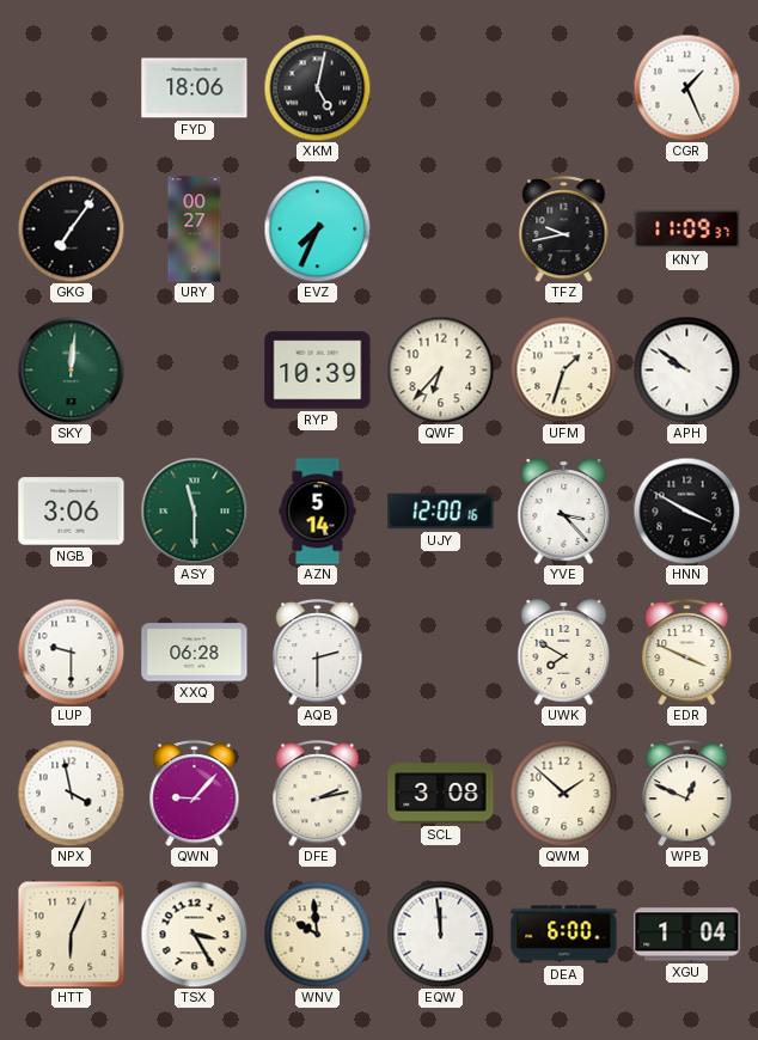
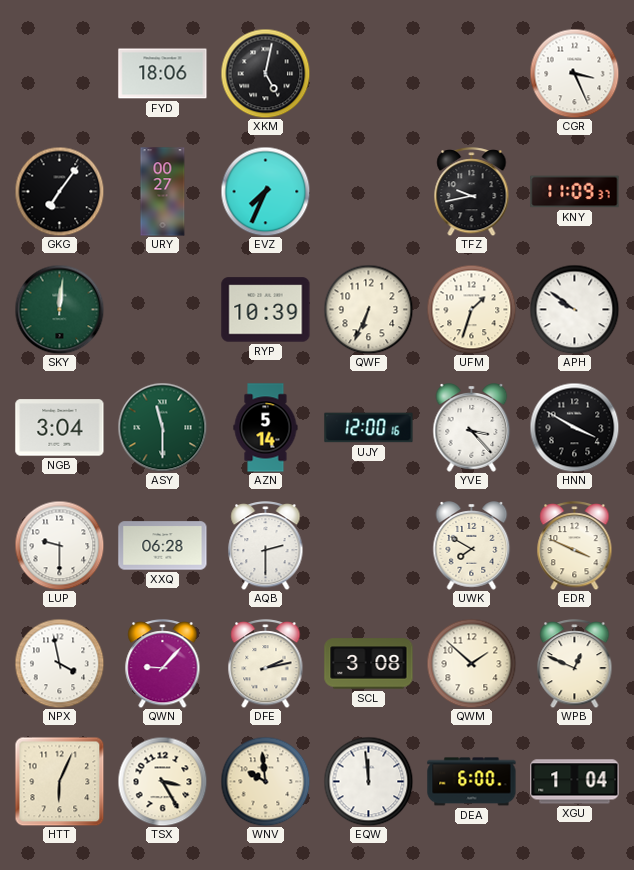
CGR: 1:26 -> 3:26 (574, 73)
QWF: 6:37 -> 6:34 (368, 309)
NGB: 3:06 -> 3:04 (60, 428)
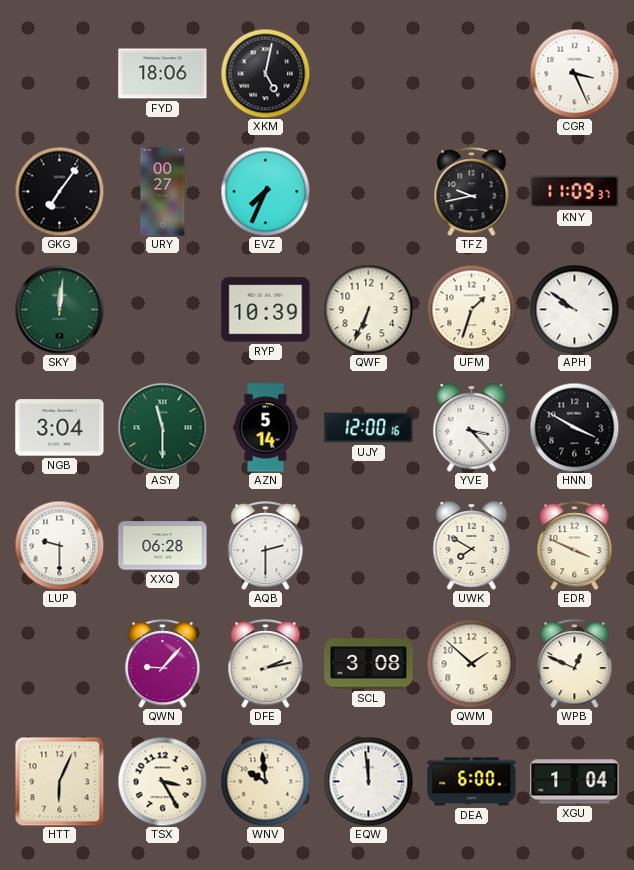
NPX: 3:58 -> none (59, 663)
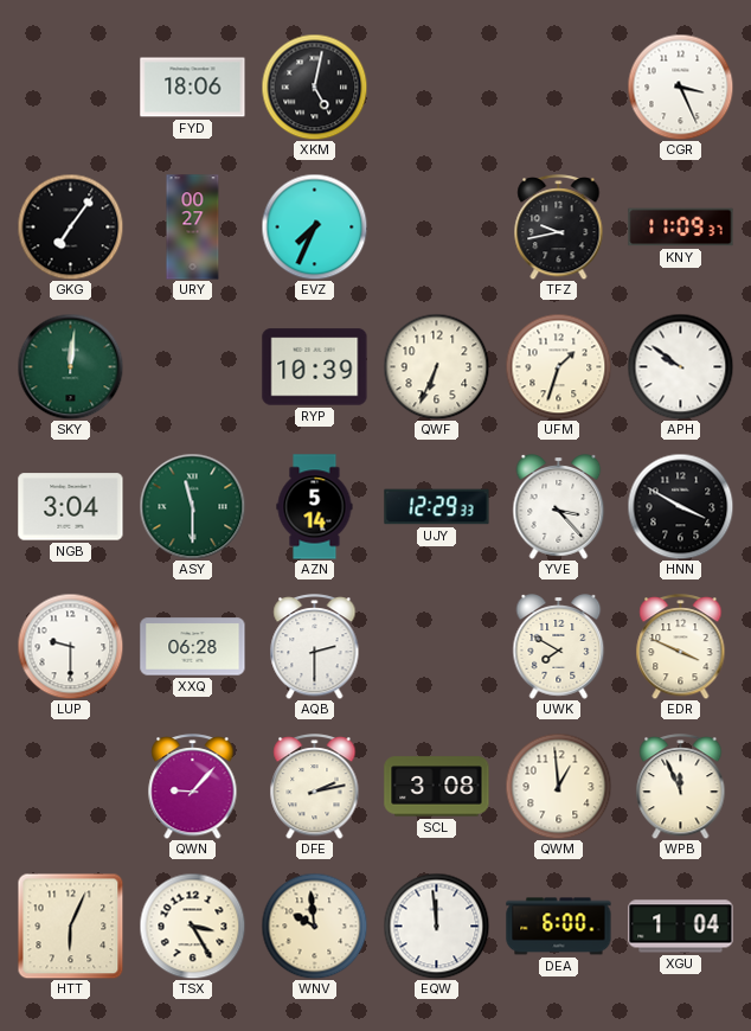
UJY: 12:00 -> 12:29 (437, 507)
QWM: 1:52 -> 12:59 (558, 786)
WPB: 12:49 -> 11:56 (681, 787)
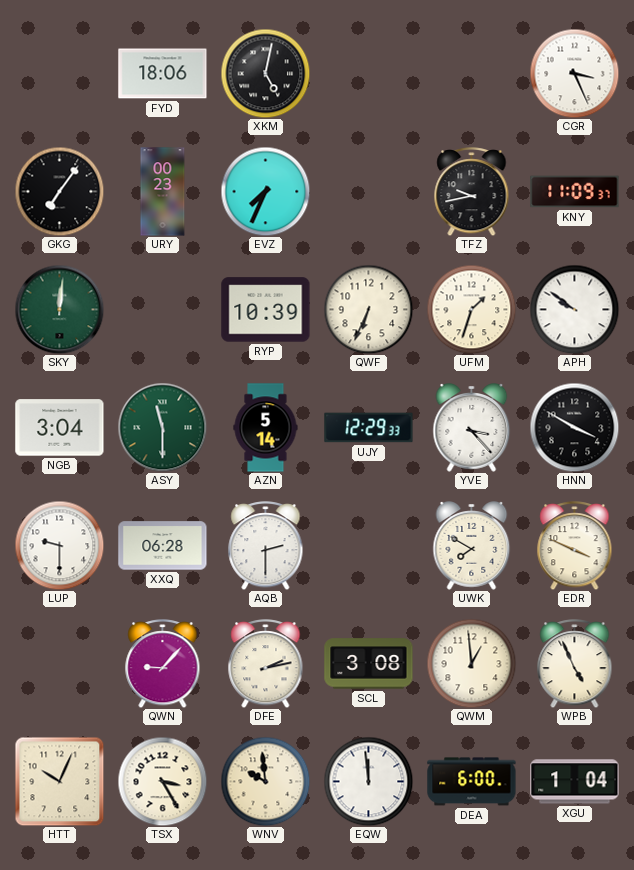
URY: 00:27 -> 00:23 (163, 192)
WPB: 11:56 -> 4:56 (575, 664)
HTT: 6:04 -> 10:04 (59, 781)
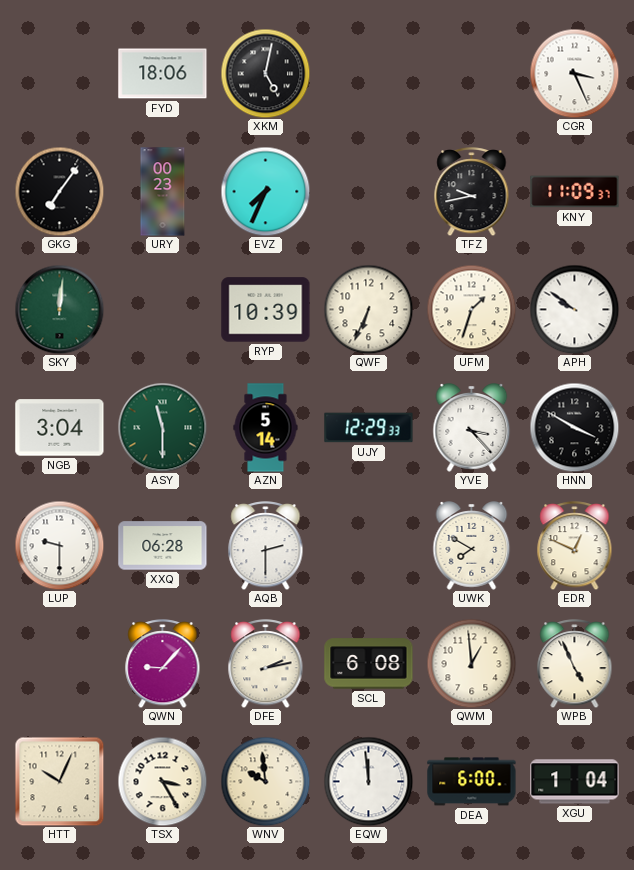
EDR: 3:49 -> 12:49 (575, 546)
SCL: 3:08 -> 6:08 (369, 664)
